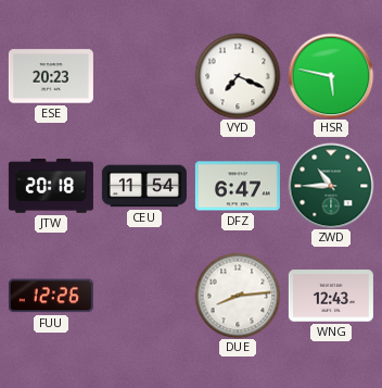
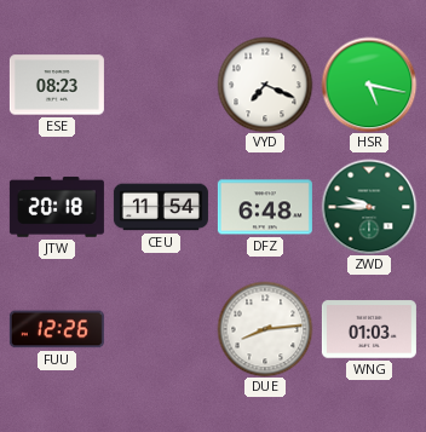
ESE: 20:23 -> 08:23 (57, 85)
HSR: 5:47 -> 5:17 (369, 85)
DFZ: 6:47 -> 6:48 (265, 207)
ZWD: 10:45 -> 9:45 (369, 207)
WNG: 12:43 -> 01:03 (369, 329)
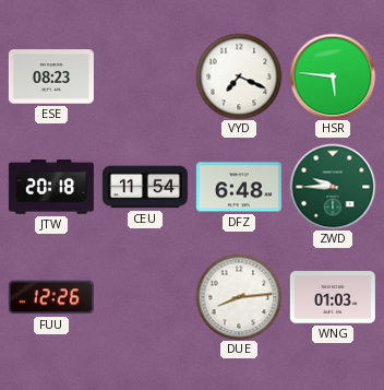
HSR: 5:17 -> 5:46 (333, 76)
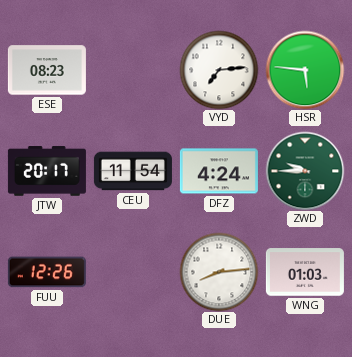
VYD: 7:19 -> 7:14 (219, 70)
JTW: 20:18 -> 20:17 (47, 171)
DFZ: 6:48 -> 4:24 (219, 171)
